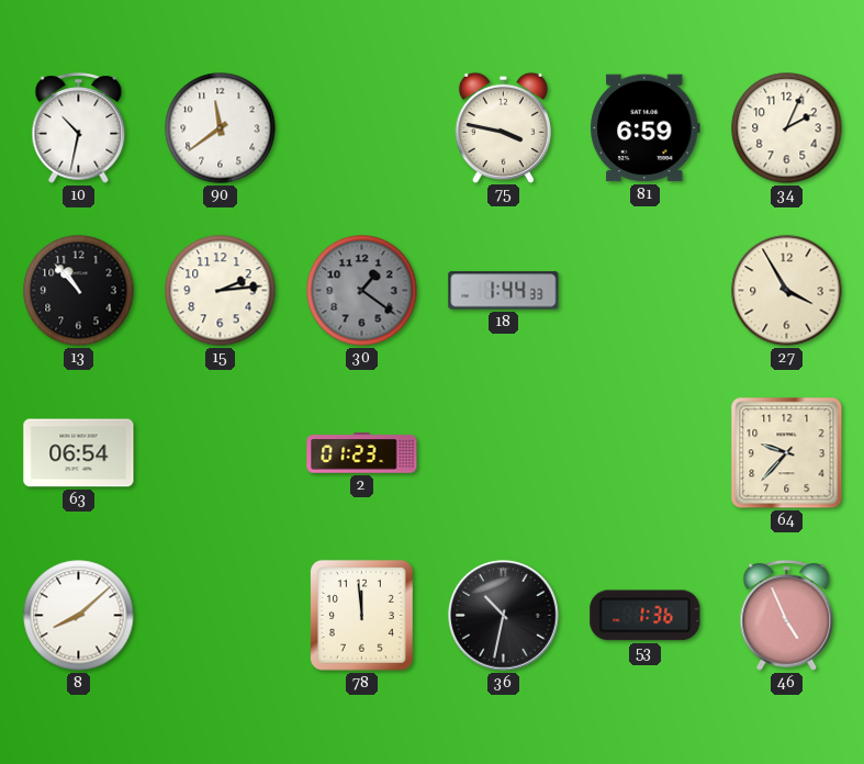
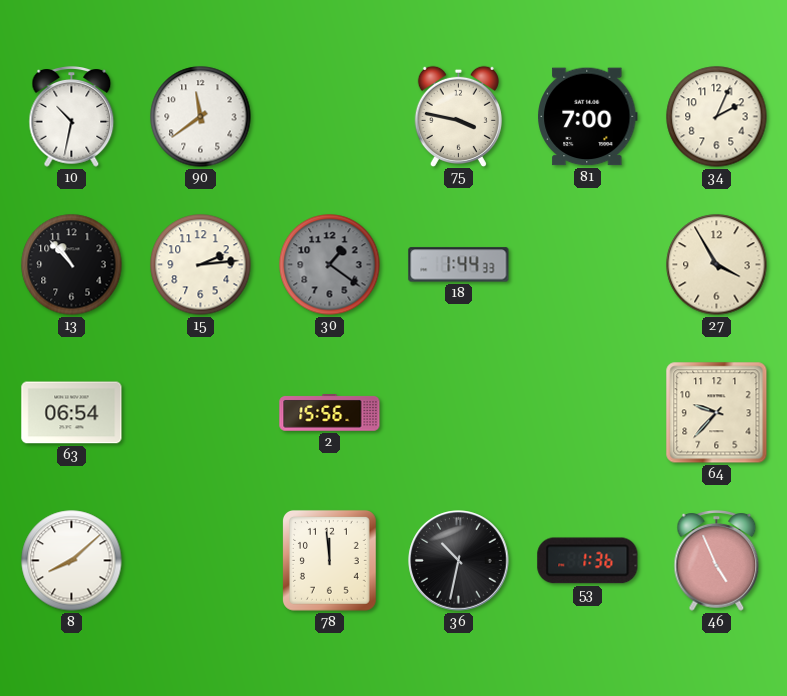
81: 6:59 -> 7:00 (588, 117)
2: 01:23 -> 15:56 (330, 413)
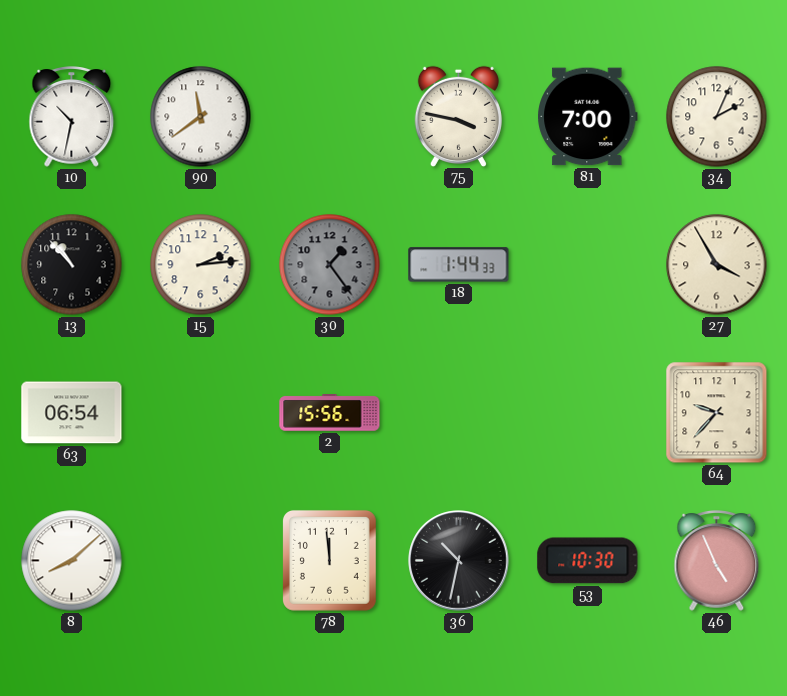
30: 1:21 -> 1:24 (330, 265)
53: 1:36 -> 10:30 (588, 561)
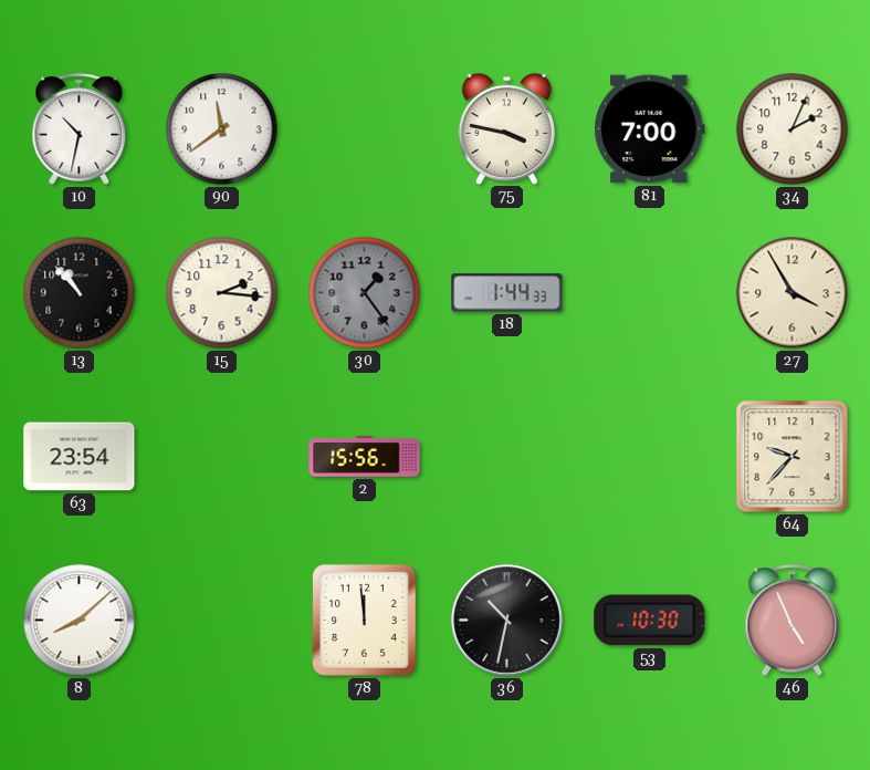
15: 2:14 -> 2:16 (222, 293)
63: 06:54 -> 23:54 (80, 457)
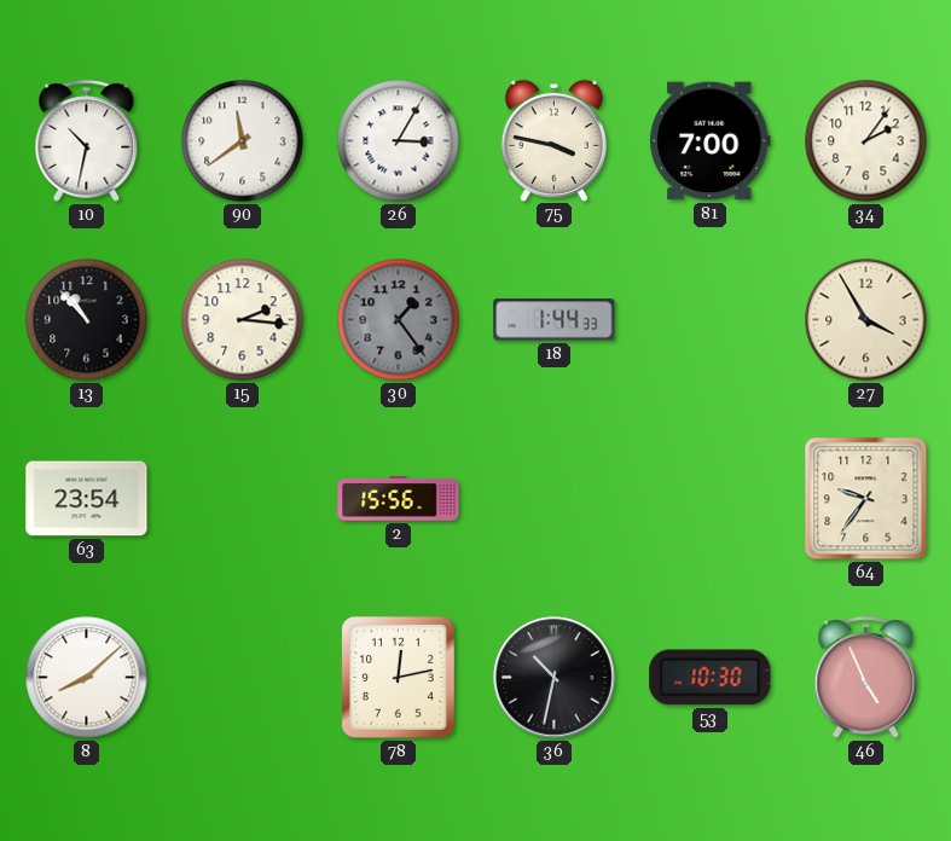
26: none -> 3:05 (399, 141)
34: 2:04 -> 2:06 (866, 141)
64: 9:37 -> 9:36 (866, 499)
78: 11:59 -> 12:13 (398, 678)
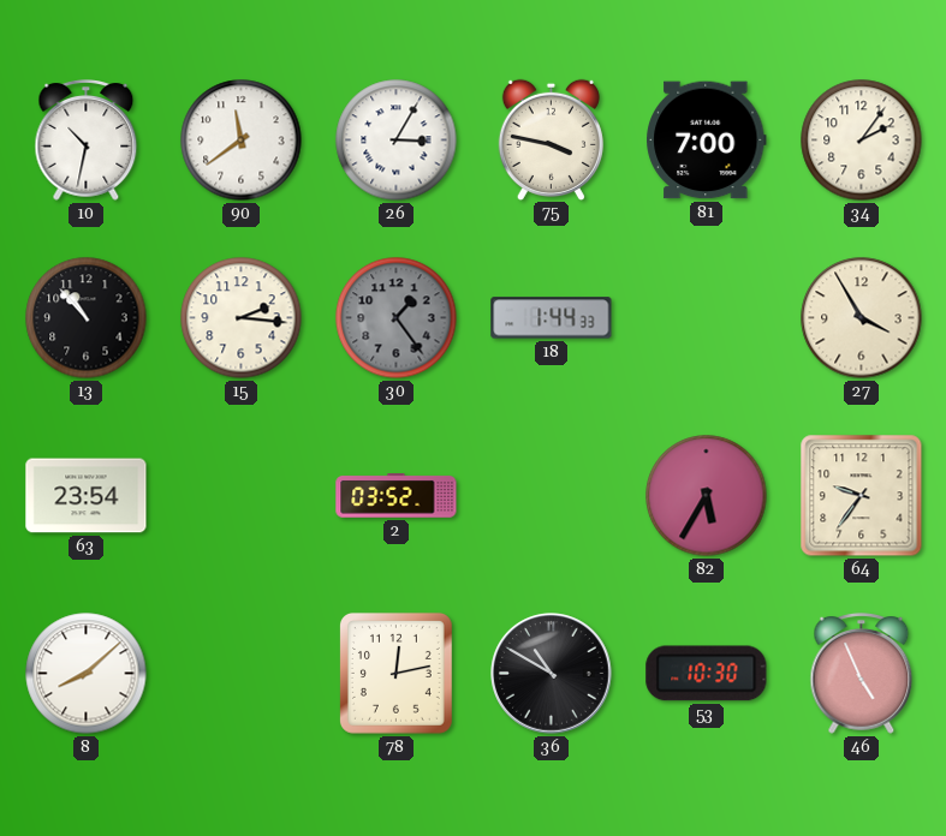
2: 15:56 -> 03:52 (397, 496)
82: none -> 5:35 (707, 496)
36: 10:32 -> 10:50 (552, 674)
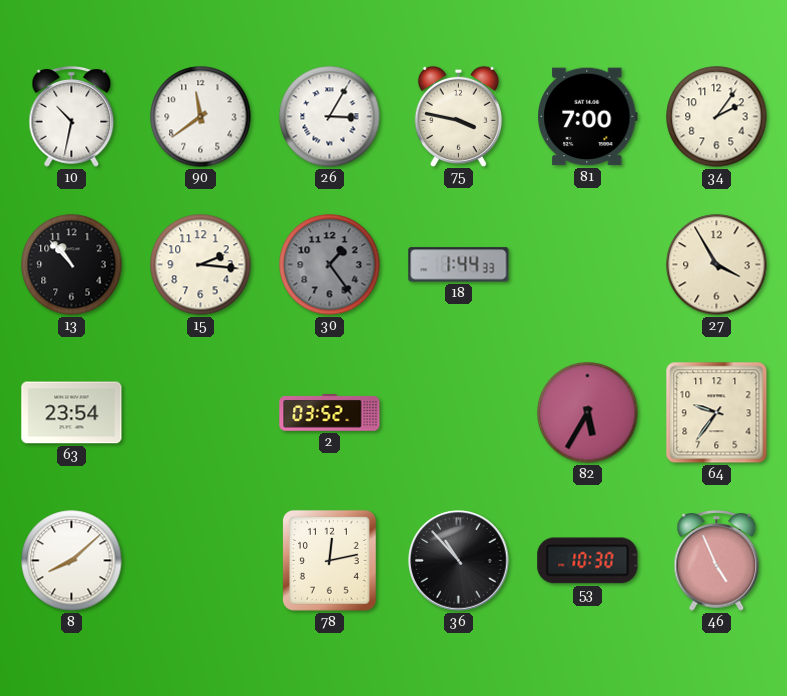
36: 10:50 -> 10:53 (459, 561)
